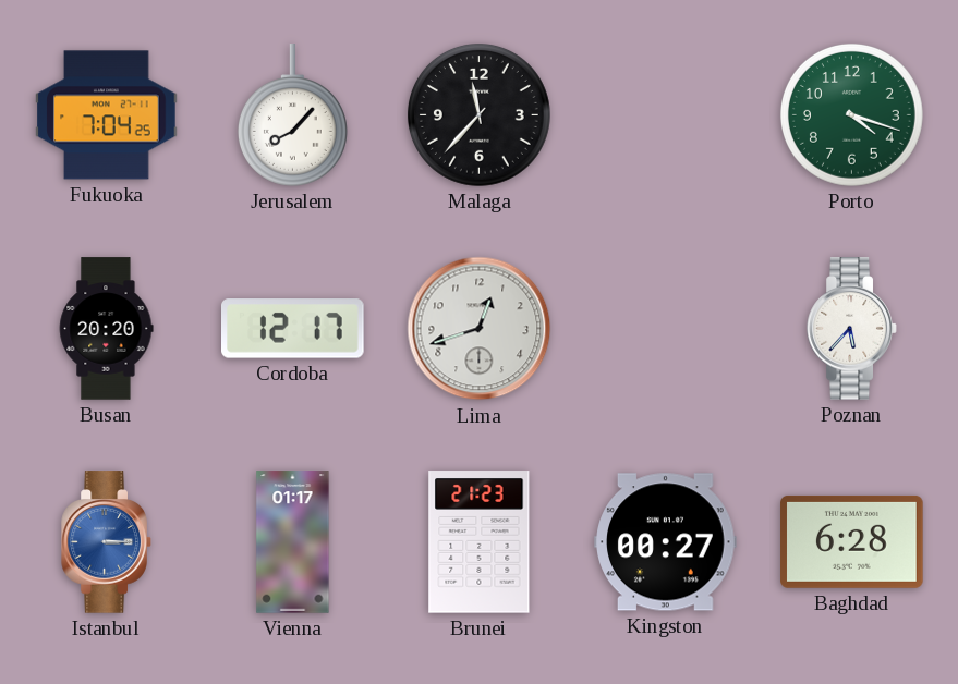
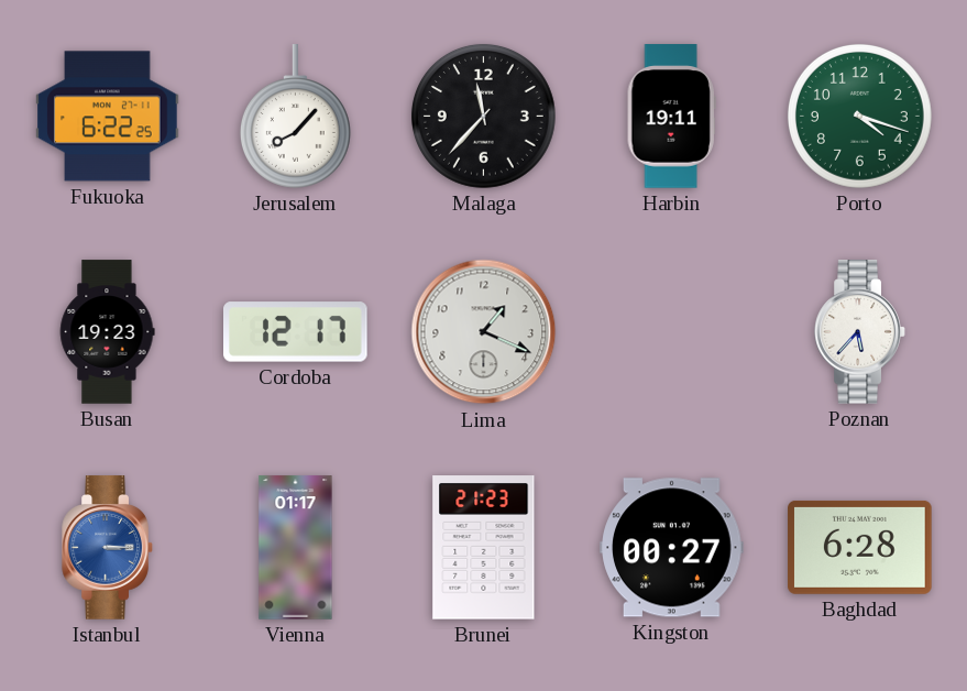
Fukuoka: 7:04 -> 6:22 (108, 117)
Harbin: none -> 19:11 (671, 117)
Busan: 20:20 -> 19:23 (107, 332)
Lima: 12:42 -> 1:19 (484, 332)
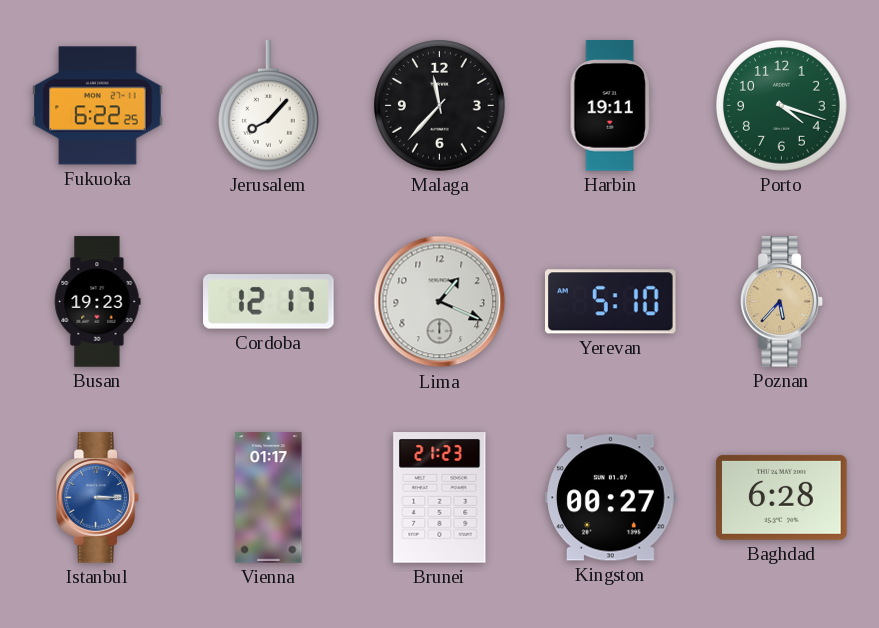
Yerevan: none -> 5:10 (611, 302)
Poznan dial: white -> champagne (782, 302)
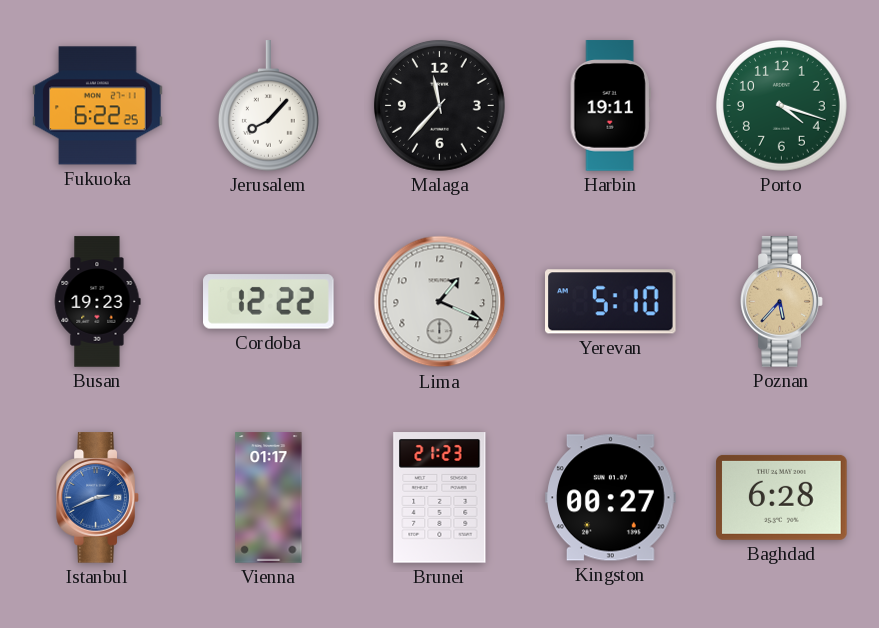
Cordoba: 12:17 -> 12:22 (269, 302)
Istanbul: 3:15 -> 2:41 (98, 498)
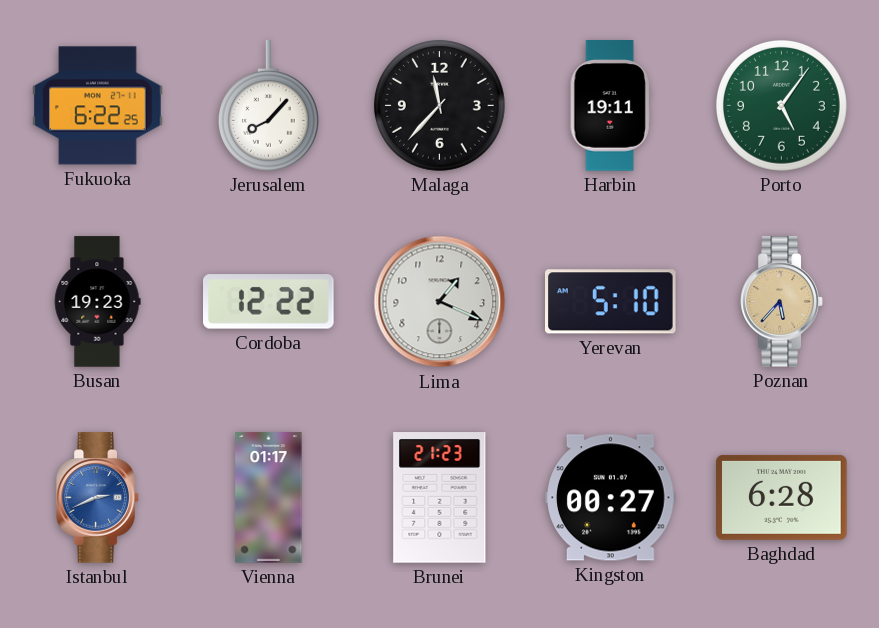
Porto: 4:18 -> 5:06 (781, 105)
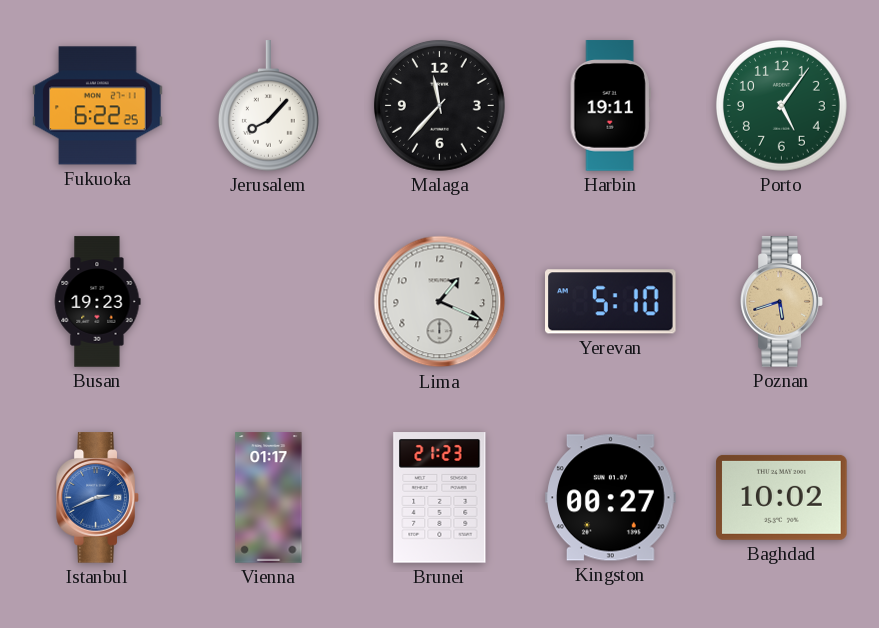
Cordoba: 12:22 -> none (269, 302)
Poznan: 5:37 -> 5:42 (782, 302)
Baghdad: 6:28 -> 10:02 (782, 497)
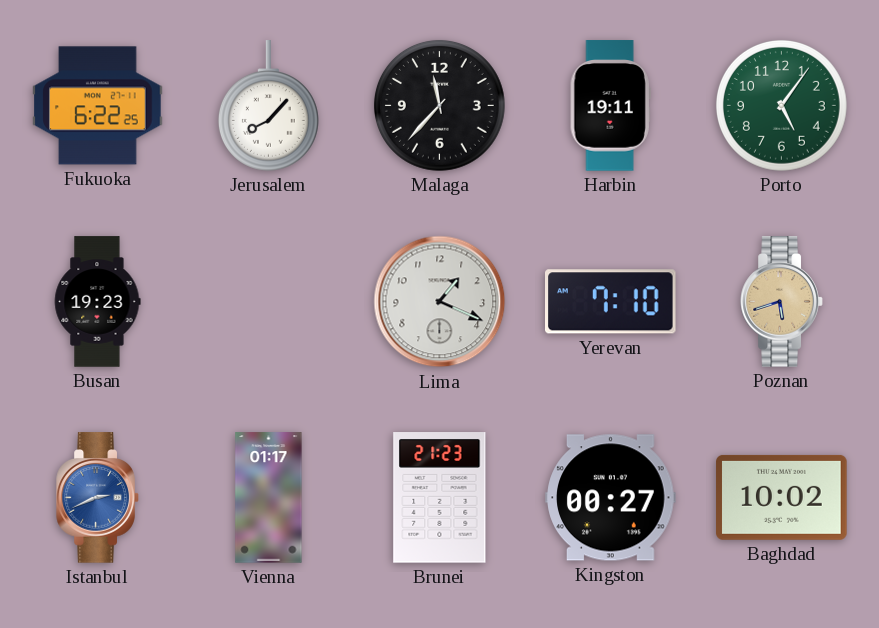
Yerevan: 5:10 -> 7:10 (611, 302)
